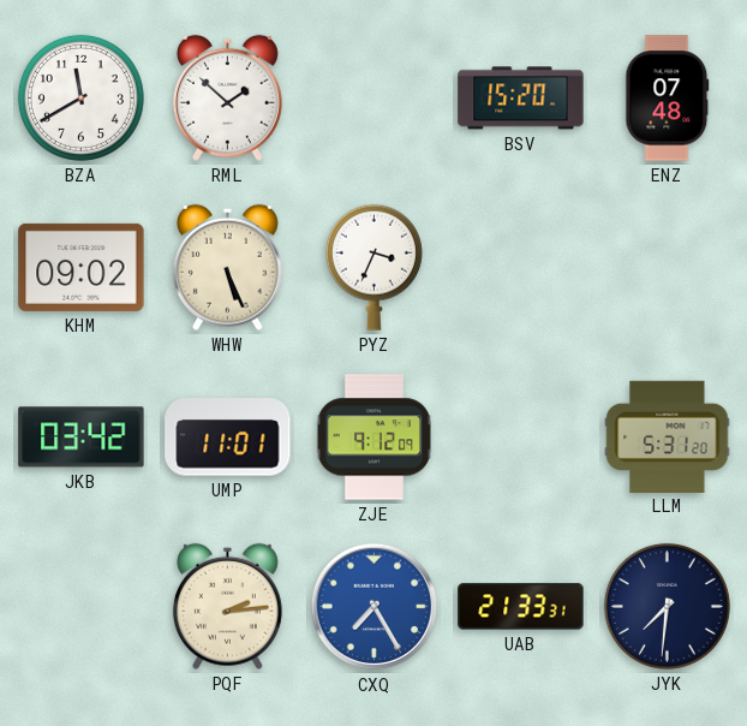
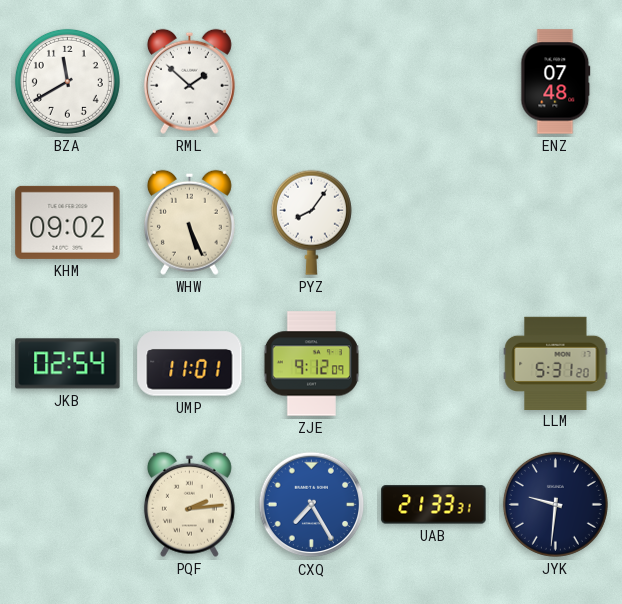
BSV: 15:20 -> none (521, 99)
PYZ: 3:34 -> 8:06 (311, 222)
JKB: 03:42 -> 02:54 (68, 364)
JYK: 7:31 -> 9:31 (555, 504)
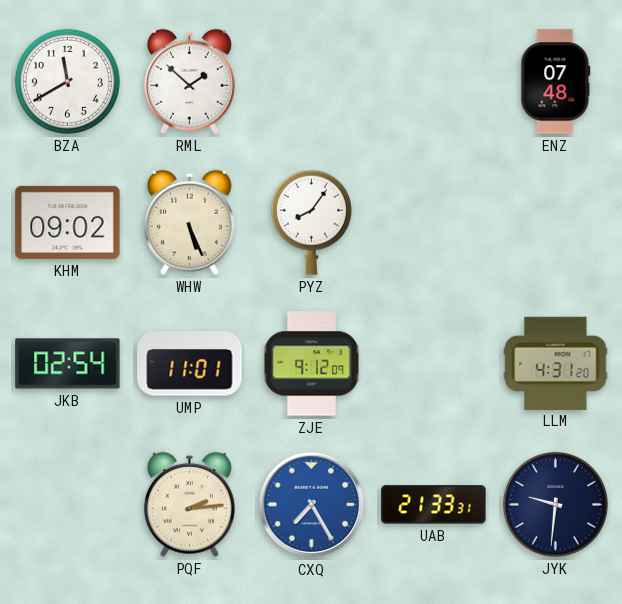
LLM: 5:31 -> 4:31 (556, 363)
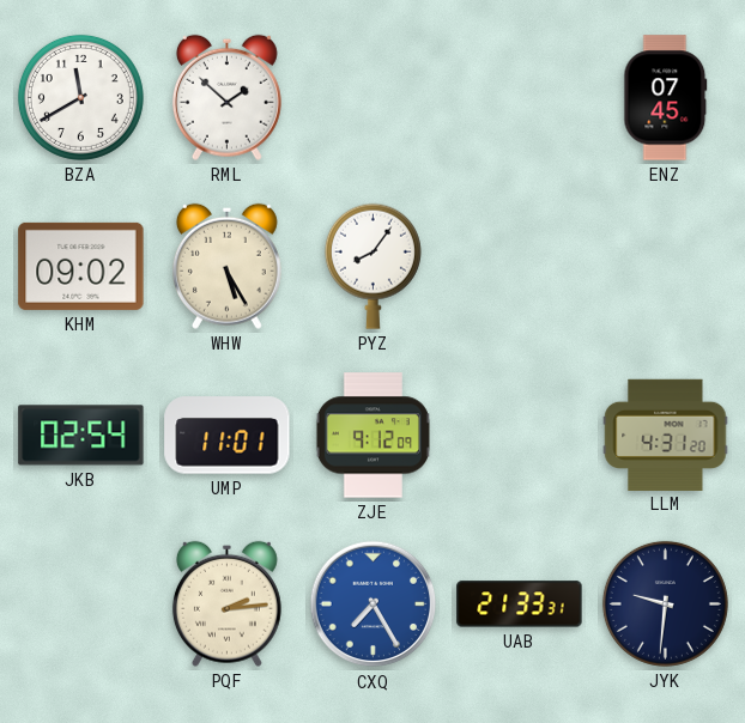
ENZ: 07:48 -> 07:45 (666, 98)
WHW: 5:26 -> 5:25 (226, 266)
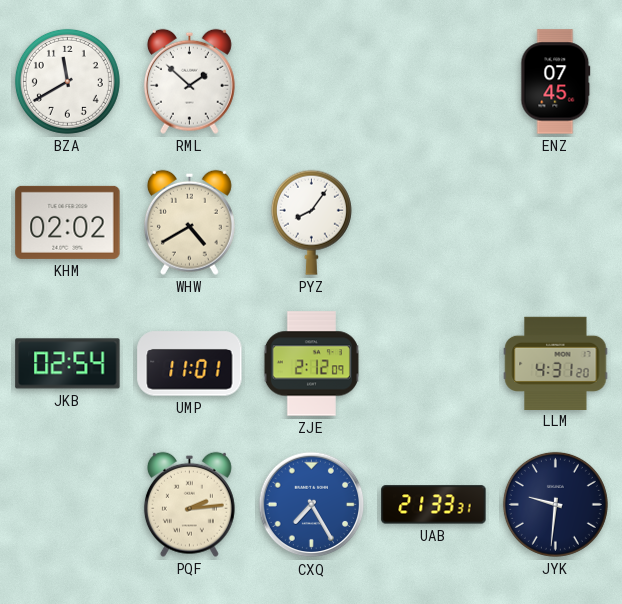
KHM: 09:02 -> 02:02 (68, 222)
WHW: 5:25 -> 4:40 (189, 222)
ZJE: 9:12 -> 2:12 (311, 364)
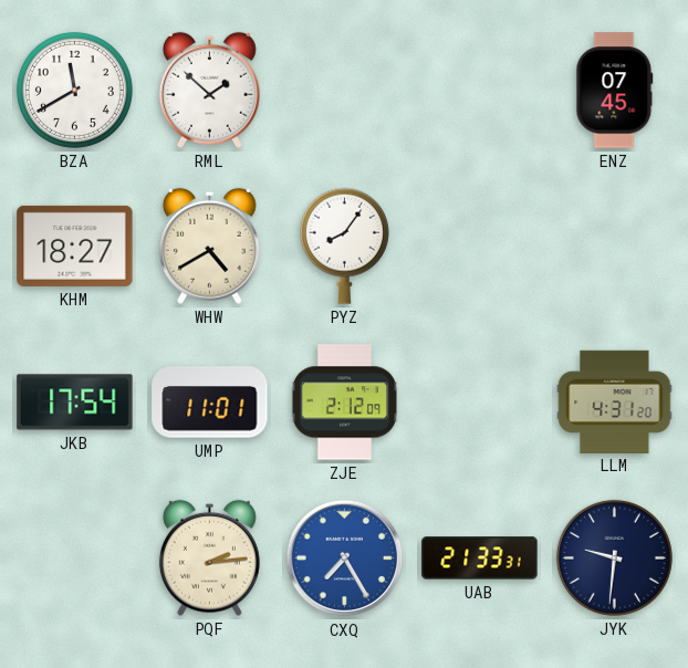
KHM: 02:02 -> 18:27 (75, 246)
JKB: 02:54 -> 17:54 (75, 403)
